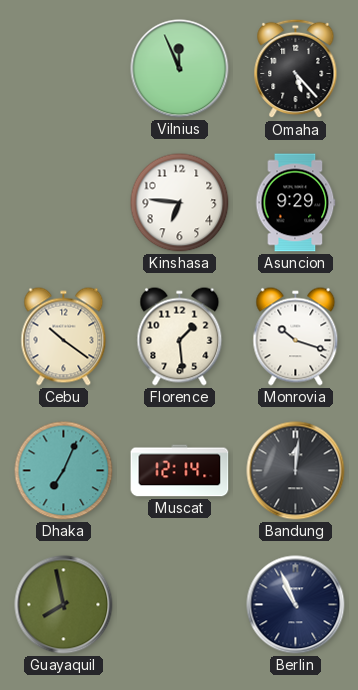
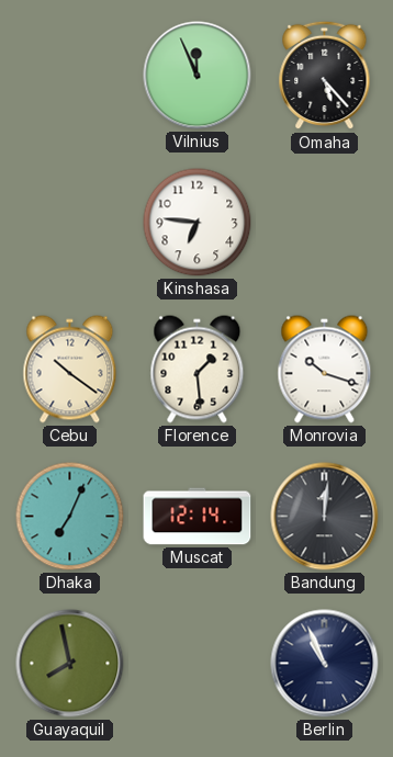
Asuncion: 9:29 -> none (295, 203)
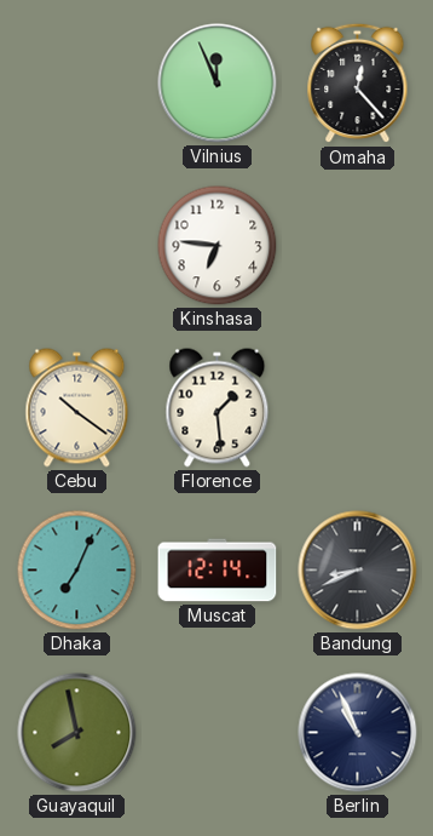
Omaha: 5:23 -> 12:23 (358, 84)
Monrovia: 10:18 -> none (325, 370)
Bandung: 12:01 -> 8:41 (358, 571)
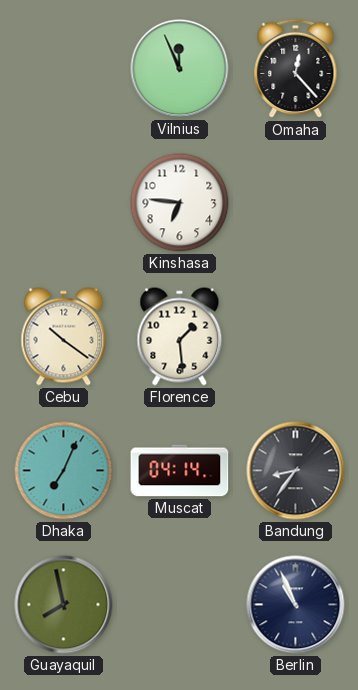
Muscat: 12:14 -> 04:14 (180, 471)
Bandung: 8:41 -> 8:36 (296, 471)
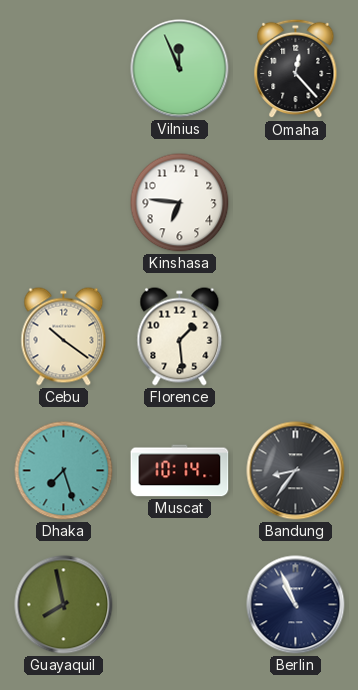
Dhaka: 7:04 -> 7:27 (64, 471)
Muscat: 04:14 -> 10:14 (180, 471)
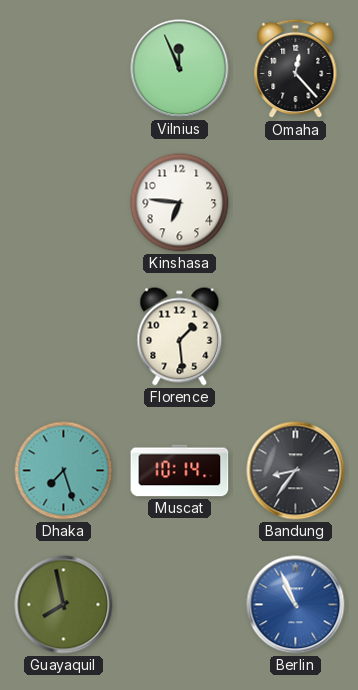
Cebu: 10:21 -> none (64, 337)
Berlin dial: navy -> blue (296, 605)
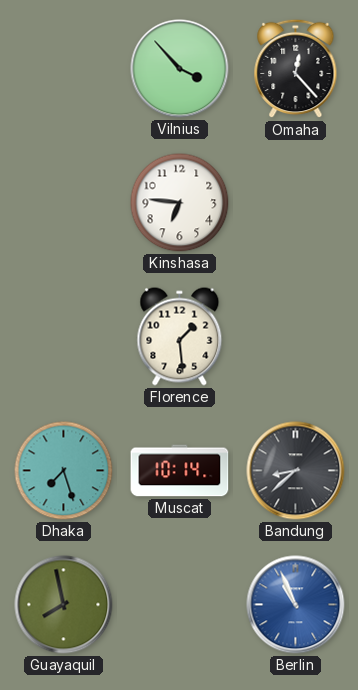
Vilnius: 11:56 -> 3:53 (180, 69)
Bandung: 8:36 -> 8:38 (296, 471)
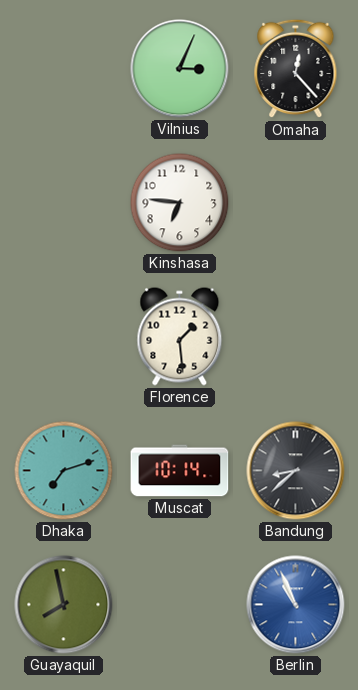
Vilnius: 3:53 -> 3:04 (180, 69)
Dhaka: 7:27 -> 7:12 (64, 471)
